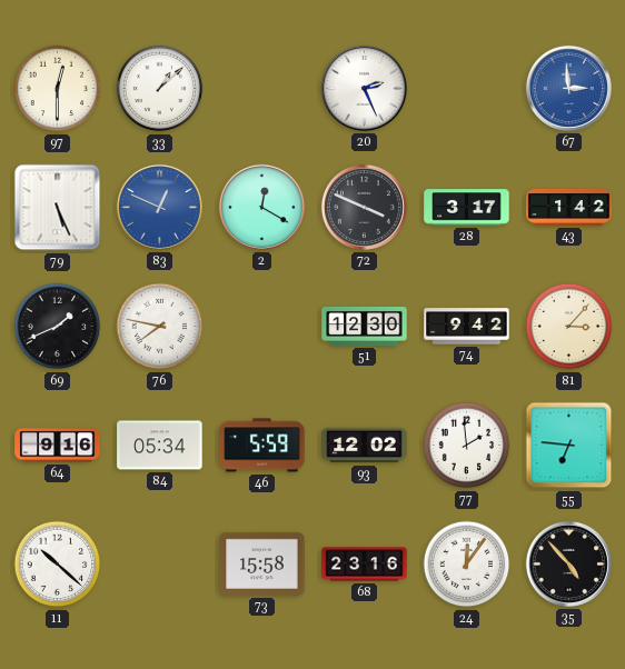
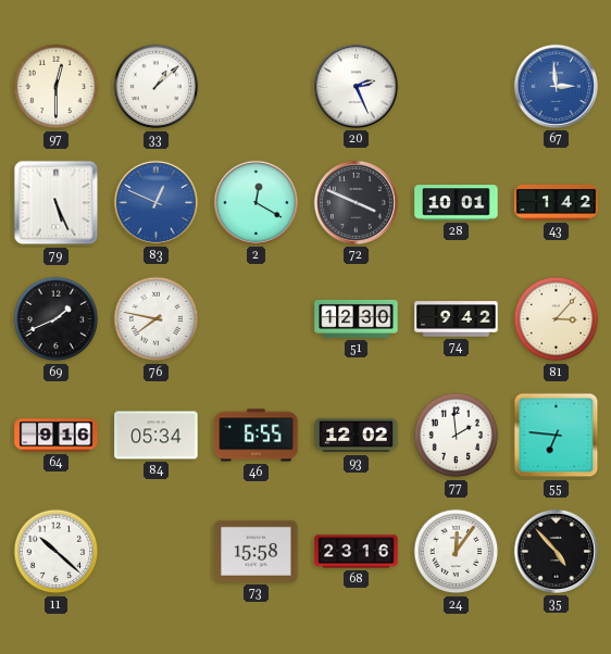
28: 3:17 -> 10:01 (457, 203)
46: 5:59 -> 6:55 (257, 436)
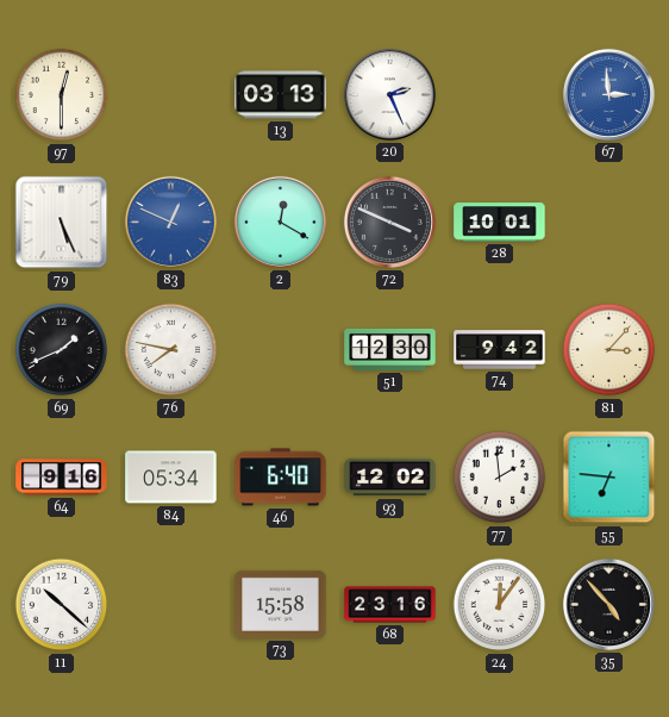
33: 1:08 -> none (157, 87)
13: none -> 03:13 (281, 95)
43: 1:42 -> none (557, 203)
46: 6:55 -> 6:40 (281, 478)
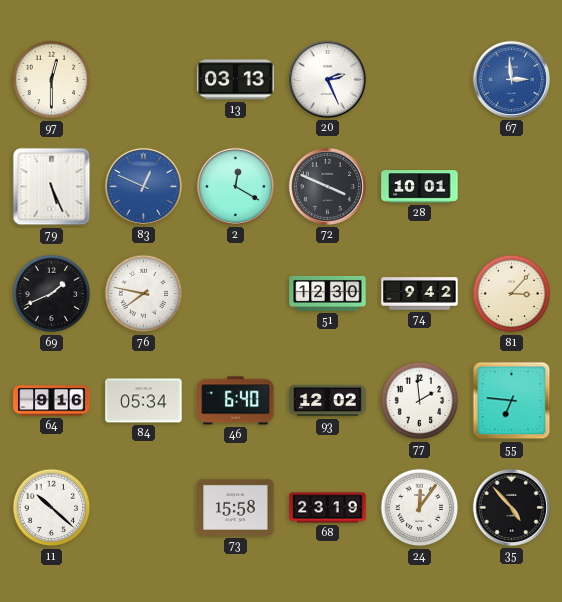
68: 23:16 -> 23:19 (328, 508)
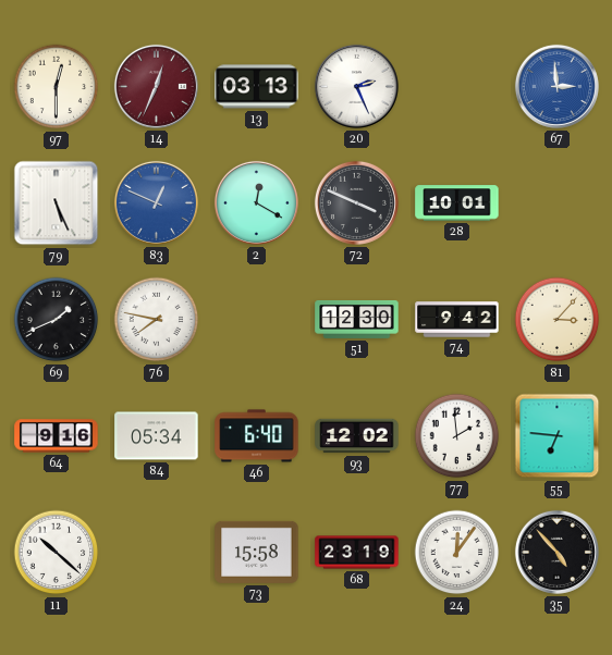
14: none -> 12:34 (156, 86)
